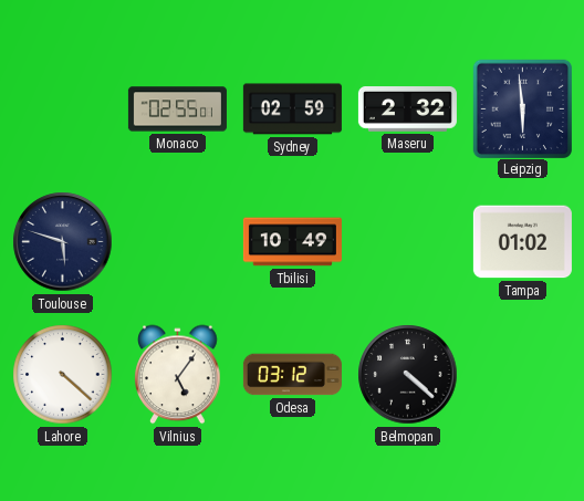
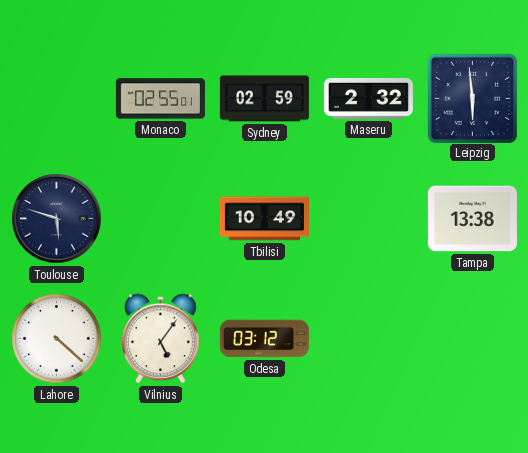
Tampa: 01:02 -> 13:38 (472, 219)
Belmopan: 4:22 -> none (408, 375)
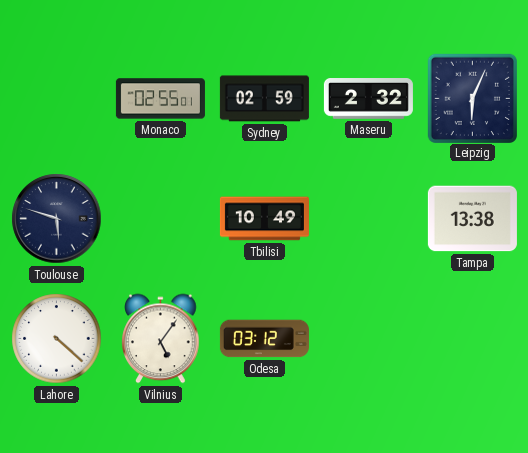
Leipzig: 5:59 -> 6:04 (472, 98)
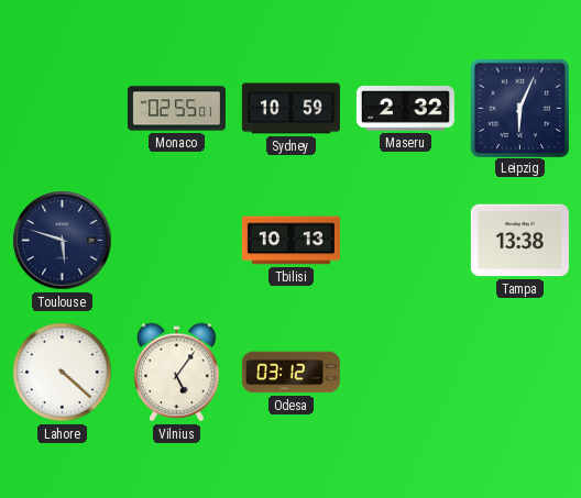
Sydney: 02:59 -> 10:59 (290, 109)
Tbilisi: 10:49 -> 10:13 (290, 241)
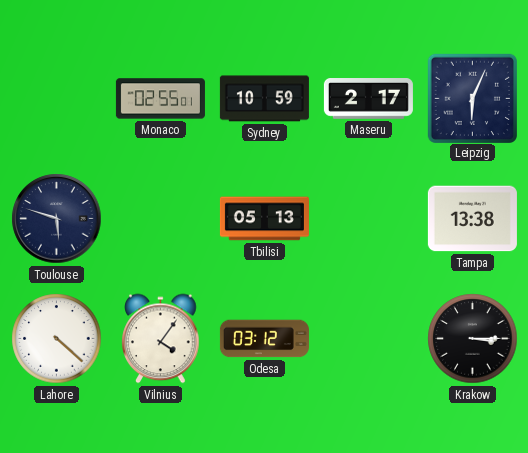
Maseru: 2:32 -> 2:17 (368, 99)
Tbilisi: 10:13 -> 05:13 (264, 219)
Vilnius: 5:06 -> 4:06 (161, 339)
Krakow: none -> 3:15 (473, 339)
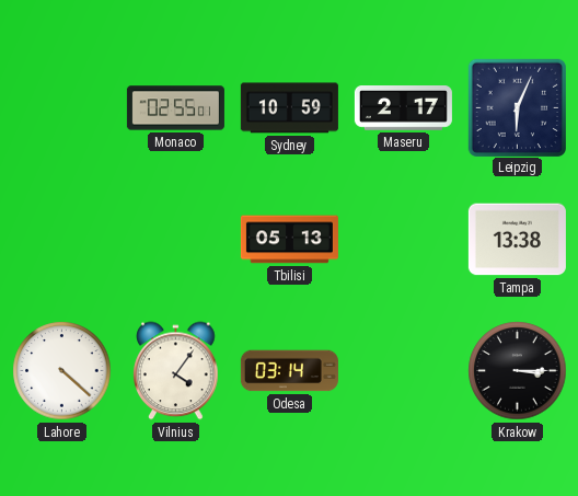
Toulouse: 5:48 -> none (57, 219)
Odesa: 03:12 -> 03:14 (289, 371)
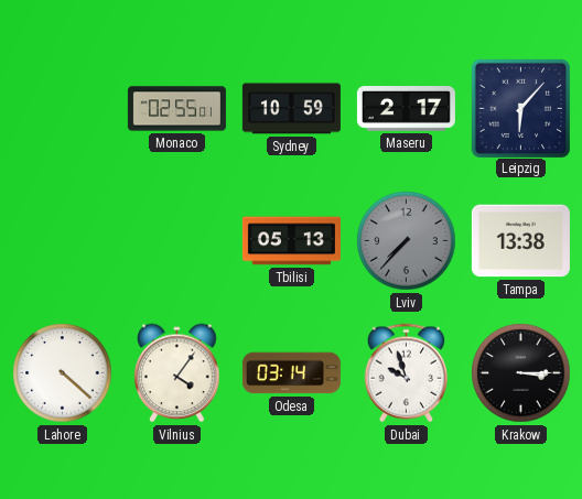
Leipzig: 6:04 -> 6:07 (520, 108)
Lviv: none -> 7:37 (407, 241)
Dubai: none -> 9:57 (407, 373)
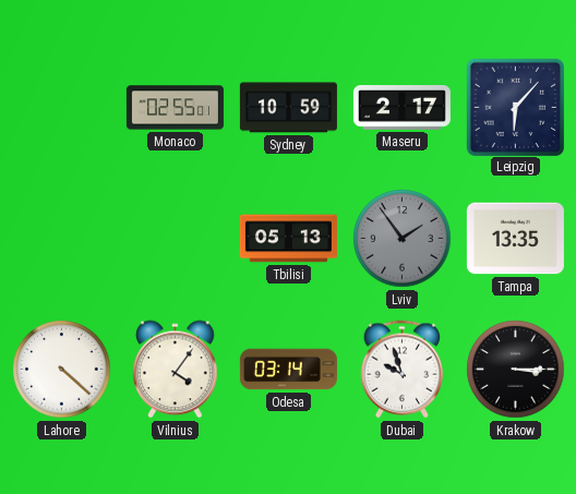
Lviv: 7:37 -> 1:54 (403, 239)
Tampa: 13:38 -> 13:35 (515, 239)
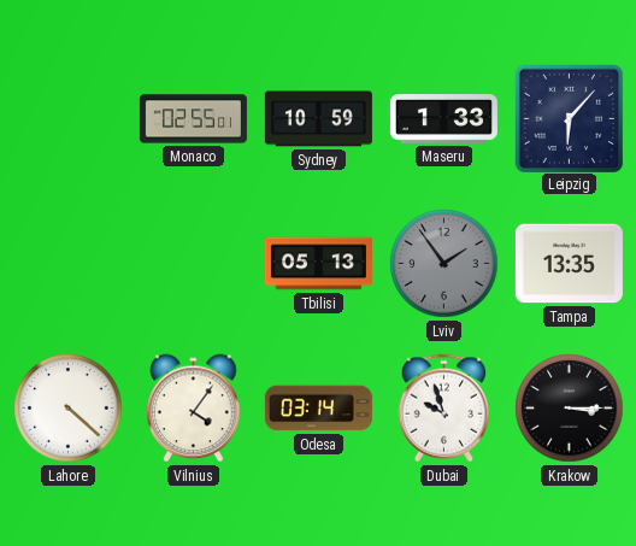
Maseru: 2:17 -> 1:33 (443, 119)
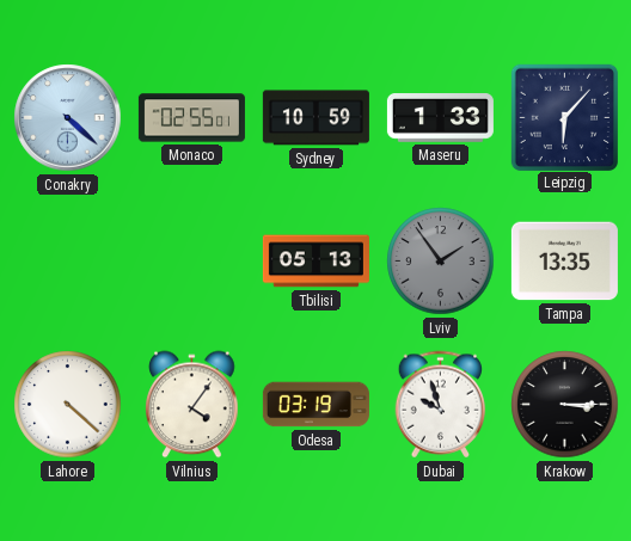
Conakry: none -> 4:22 (68, 118)
Odesa: 03:14 -> 03:19 (315, 405)
